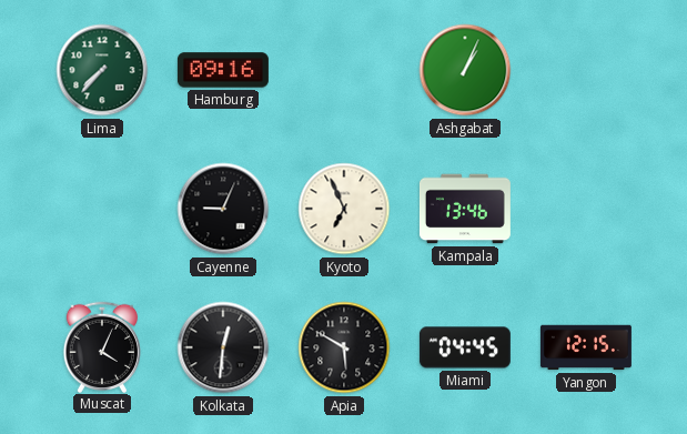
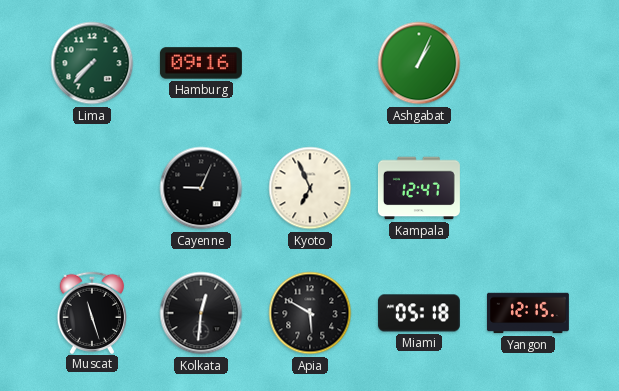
Kampala: 13:46 -> 12:47 (419, 188)
Muscat: 4:04 -> 11:27 (91, 312)
Miami: 04:45 -> 05:18 (419, 313)
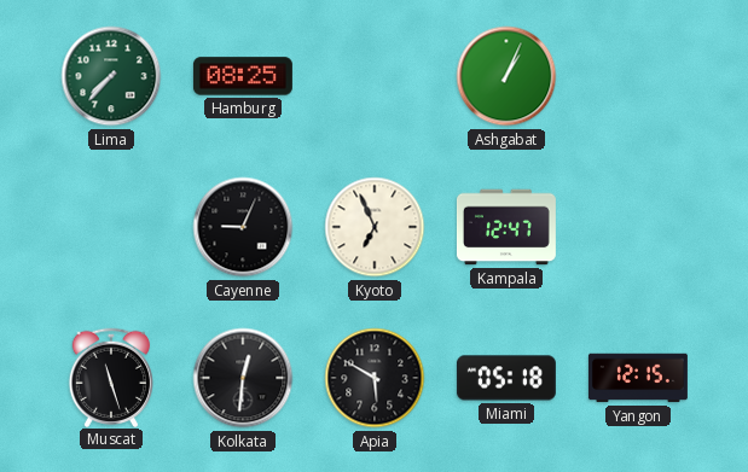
Hamburg: 09:16 -> 08:25 (243, 76)
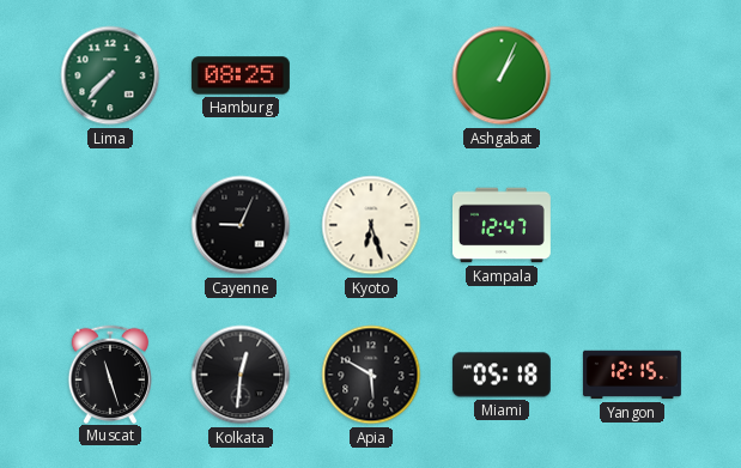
Kyoto: 6:56 -> 6:27 (371, 225)
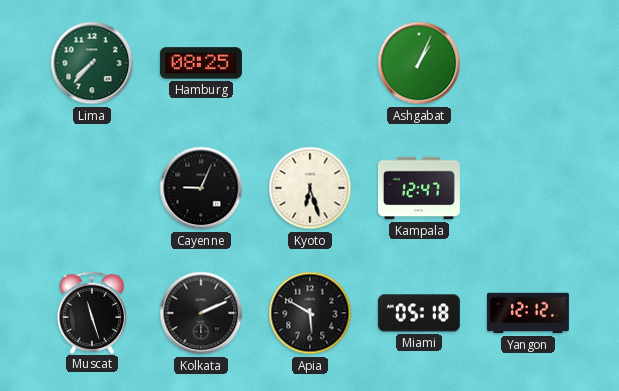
Kolkata: 12:31 -> 2:11 (201, 313)
Yangon: 12:15 -> 12:12 (528, 313)
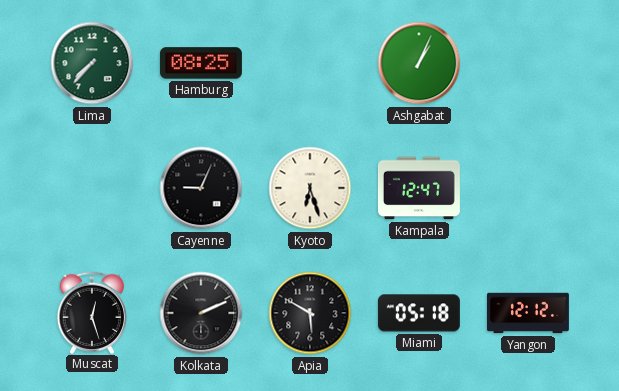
Muscat: 11:27 -> 12:27 (91, 312)
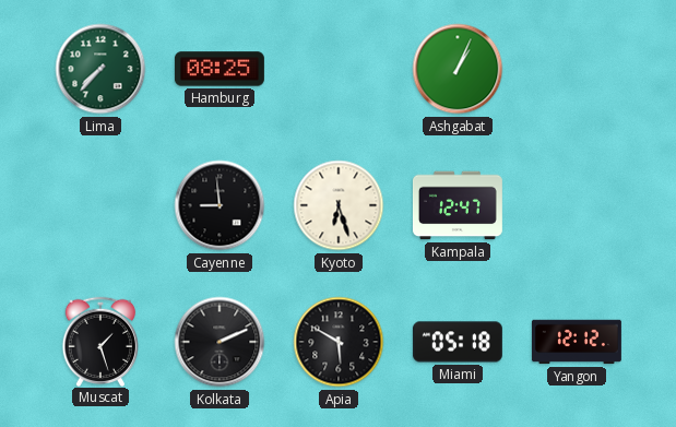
Cayenne: 9:04 -> 8:59 (220, 205)
Muscat: 12:27 -> 1:27 (99, 341)
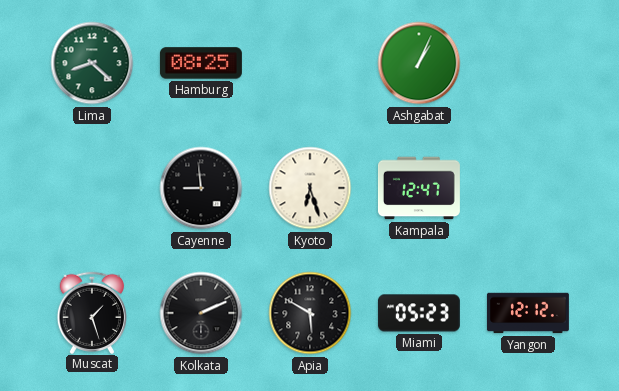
Lima: 7:37 -> 8:22 (92, 63)
Miami: 05:18 -> 05:23 (419, 313)
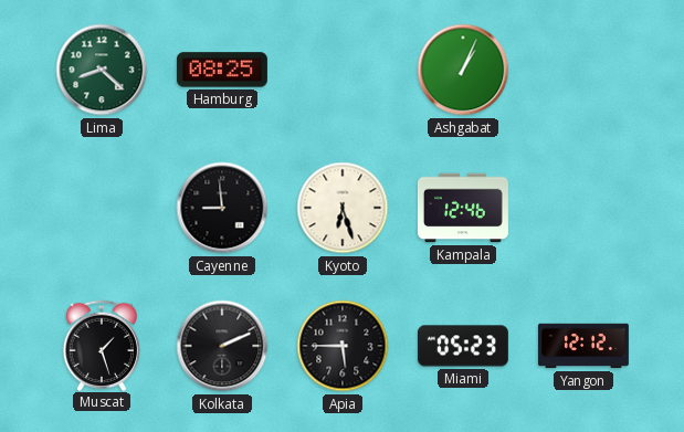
Kampala: 12:47 -> 12:46 (463, 208)
Apia: 5:50 -> 5:45 (343, 346)
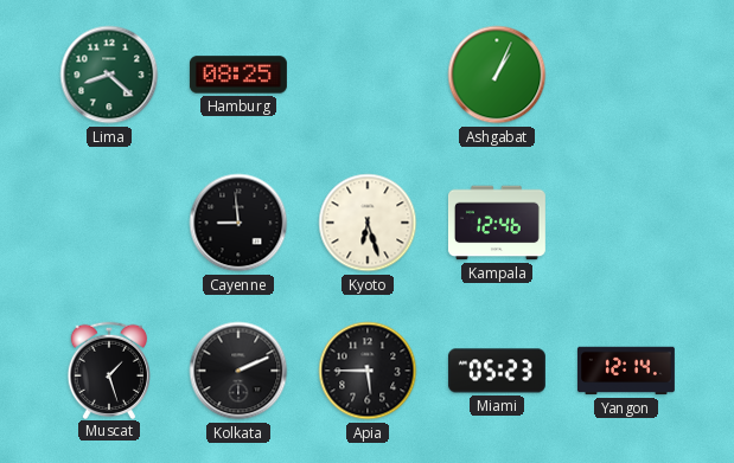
Yangon: 12:12 -> 12:14 (626, 371)
